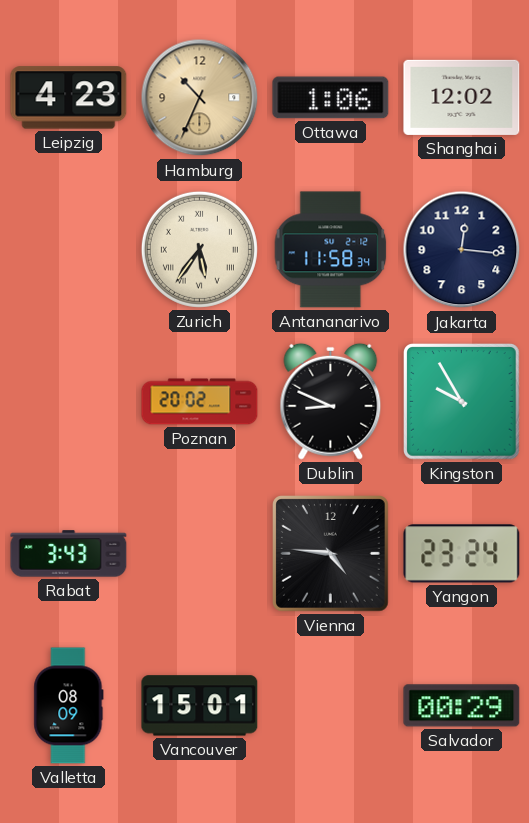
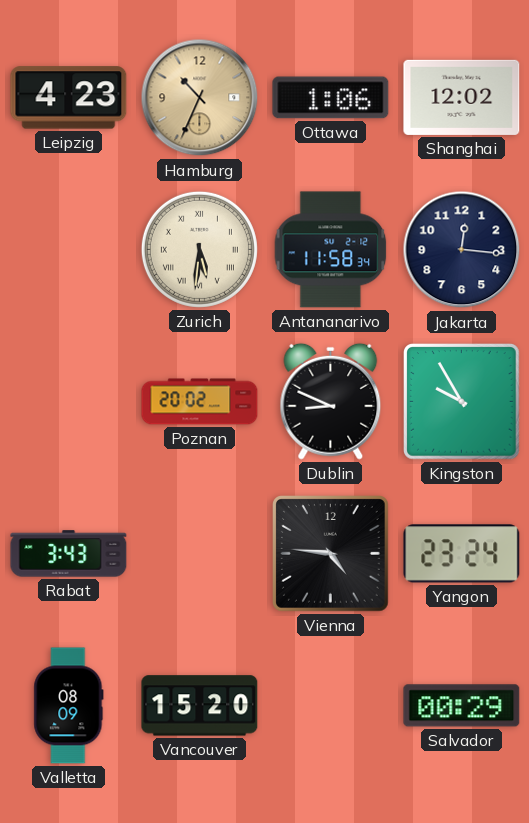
Zurich: 5:36 -> 5:31 (199, 249)
Vancouver: 15:01 -> 15:20 (200, 706)
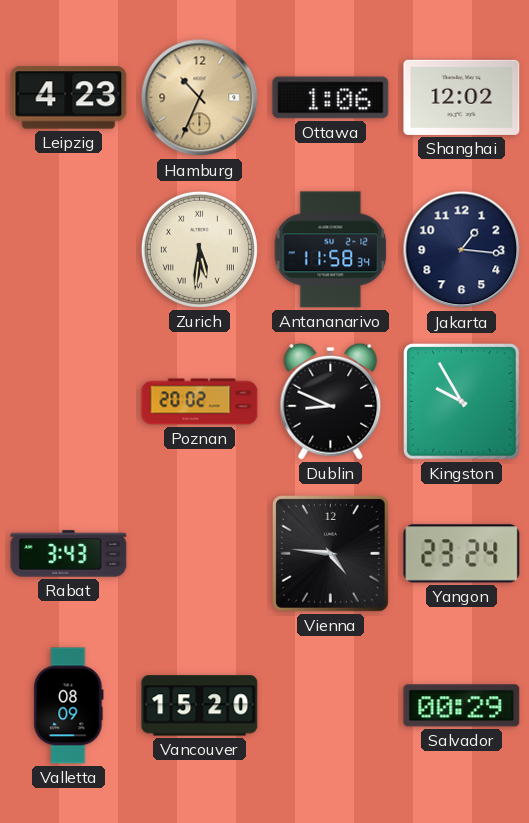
Jakarta: 12:16 -> 1:16 (462, 250)
